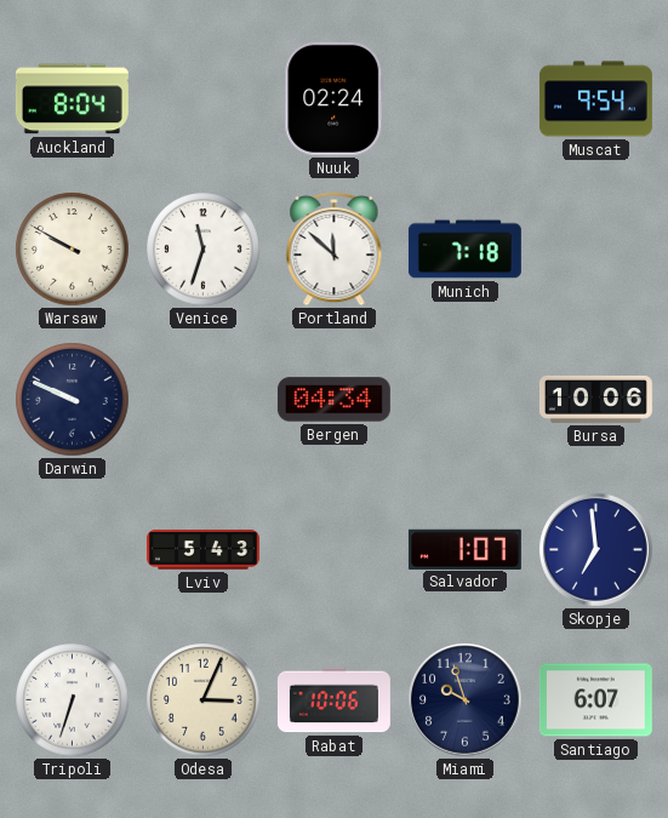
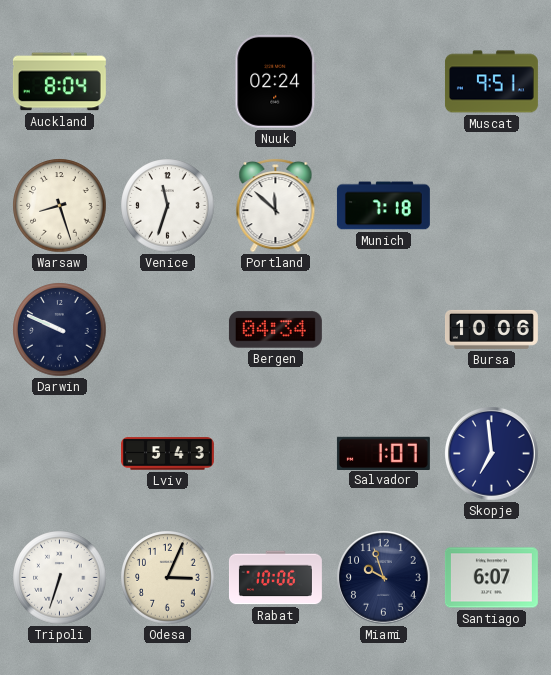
Muscat: 9:54 -> 9:51 (491, 82)
Warsaw: 9:50 -> 8:27 (60, 206)
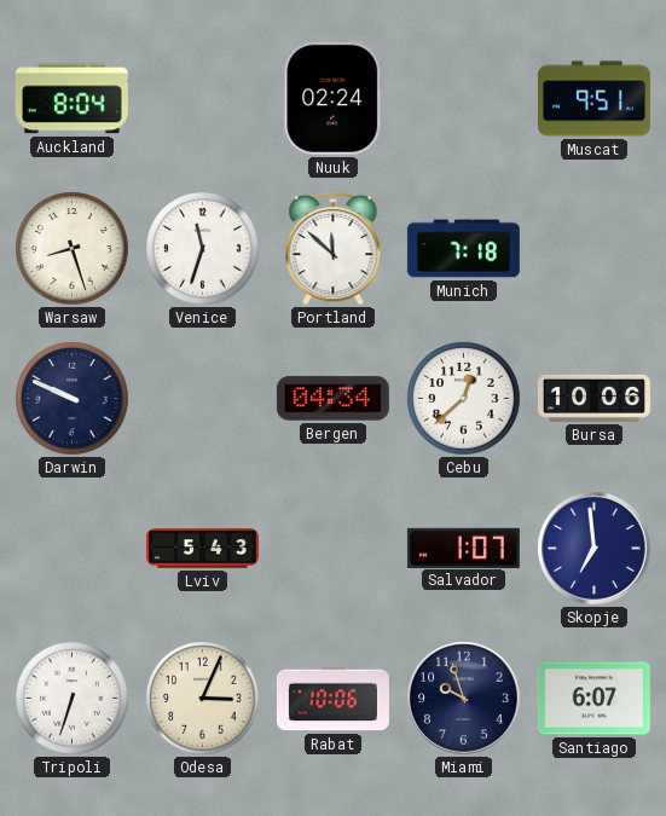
Cebu: none -> 12:38 (464, 399)
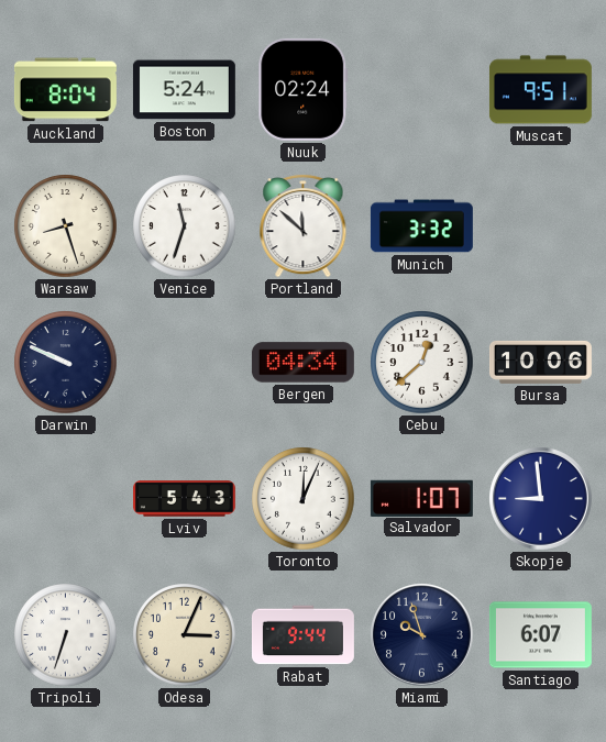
Boston: none -> 5:24 (184, 90)
Munich: 7:18 -> 3:32 (421, 226)
Toronto: none -> 12:04 (304, 499)
Skopje: 6:59 -> 8:59 (541, 499)
Rabat: 10:06 -> 9:44 (302, 635)
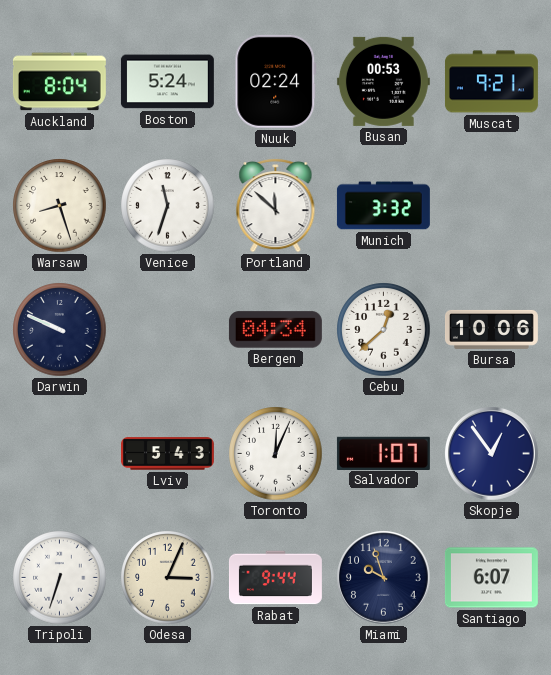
Busan: none -> 00:53 (383, 81)
Muscat: 9:51 -> 9:21 (491, 82)
Skopje: 8:59 -> 12:54 (492, 454)
